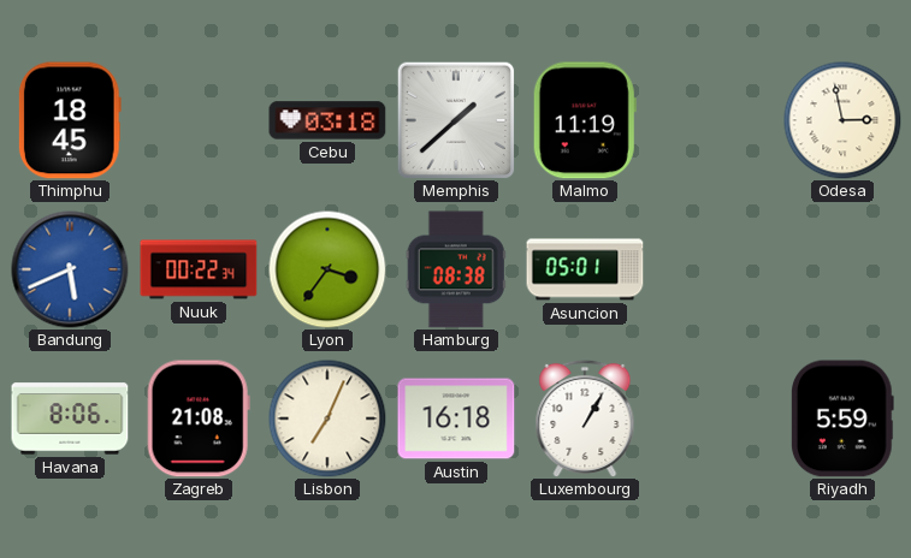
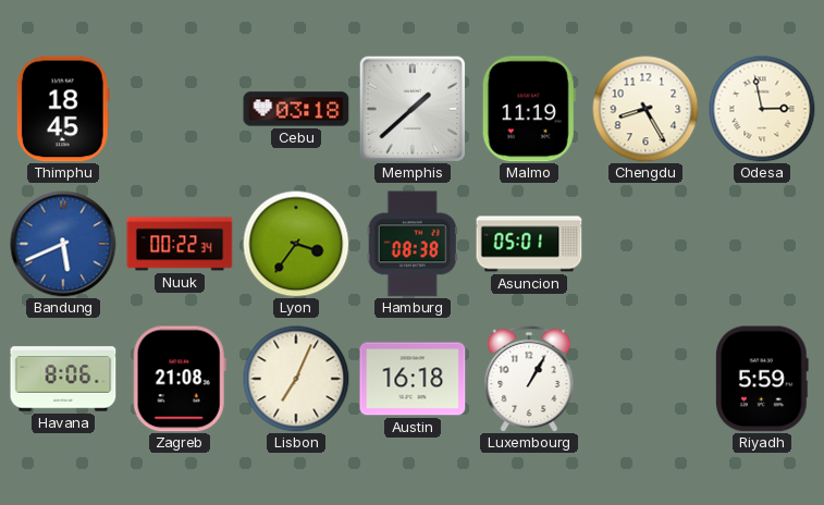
Chengdu: none -> 8:25 (645, 109)
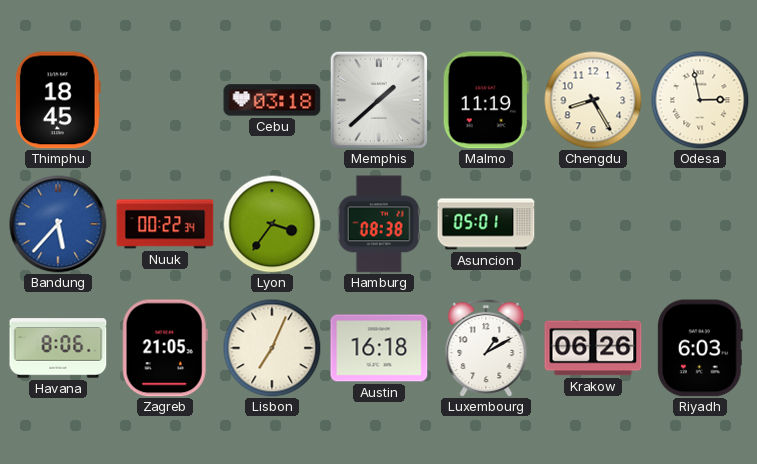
Bandung: 5:41 -> 5:37 (58, 224)
Zagreb: 21:08 -> 21:05 (165, 348)
Luxembourg: 1:05 -> 1:10 (486, 348)
Krakow: none -> 06:26 (593, 348)
Riyadh: 5:59 -> 6:03 (700, 348)
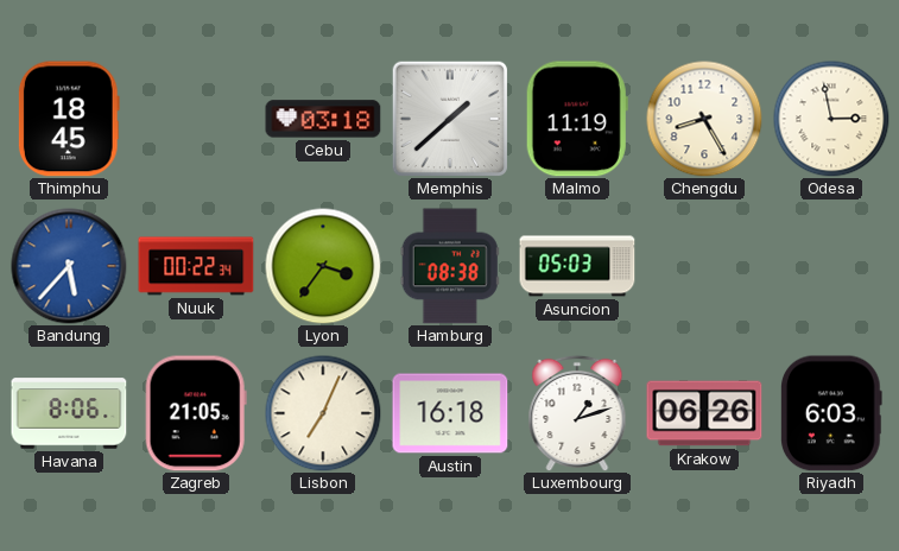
Asuncion: 05:01 -> 05:03 (577, 266)
Luxembourg: 1:10 -> 1:12 (577, 413)
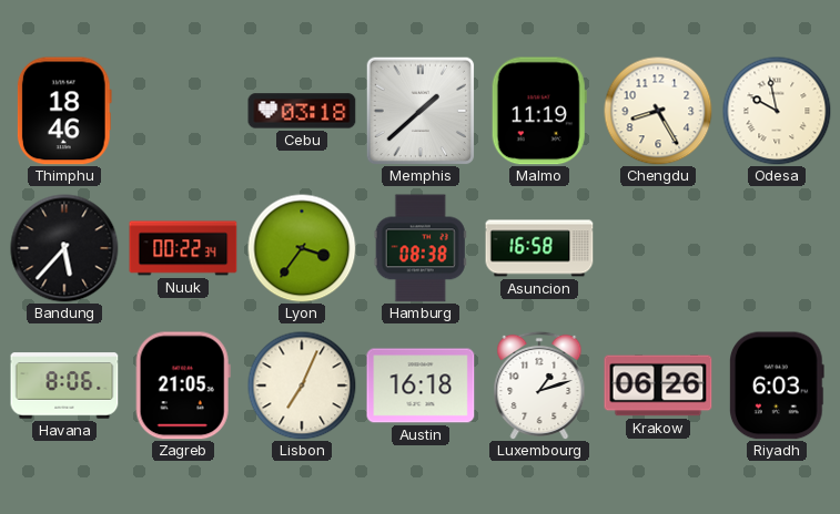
Thimphu: 18:45 -> 18:46 (64, 111)
Odesa: 2:58 -> 9:58 (777, 111)
Bandung dial: blue -> black (64, 248)
Asuncion: 05:03 -> 16:58 (539, 248)
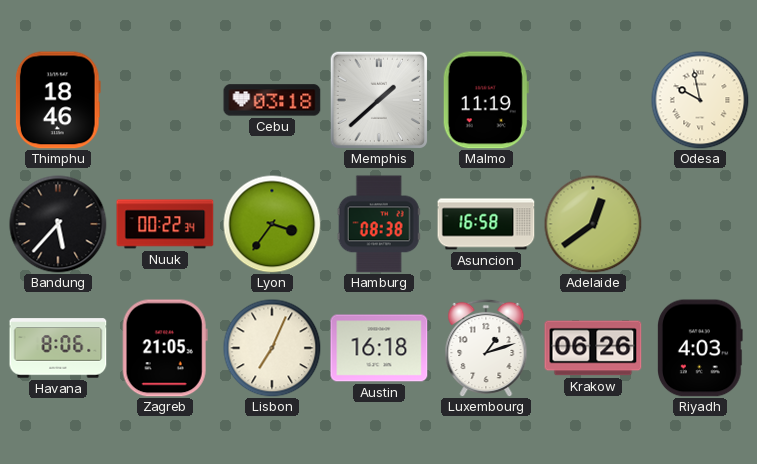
Chengdu: 8:25 -> none (658, 111)
Adelaide: none -> 12:39 (593, 224)
Riyadh: 6:03 -> 4:03 (700, 348)
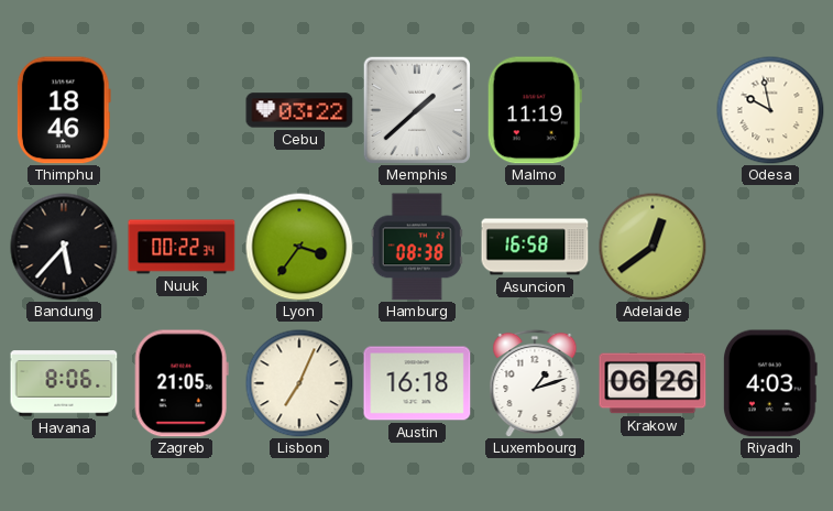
Cebu: 03:18 -> 03:22 (299, 110)
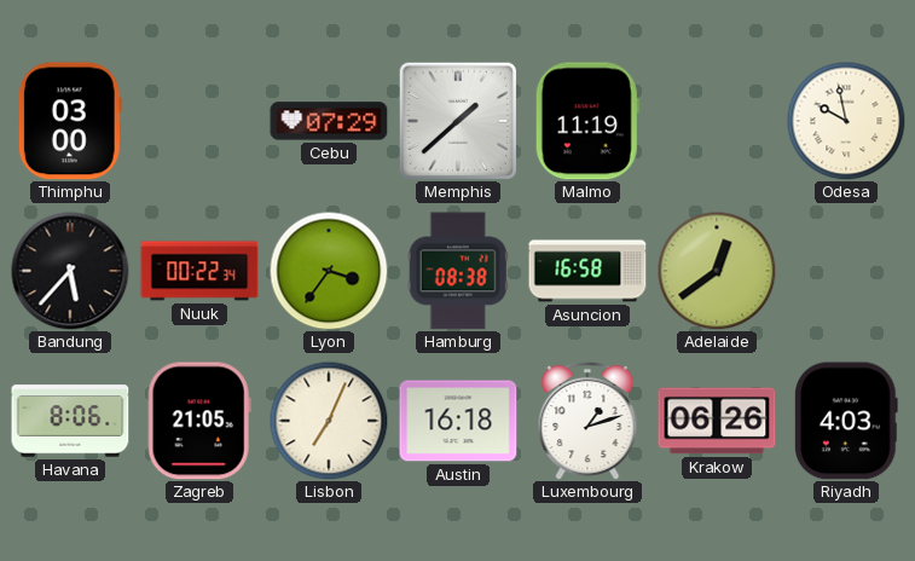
Thimphu: 18:46 -> 03:00 (70, 121)
Cebu: 03:22 -> 07:29 (329, 121)
